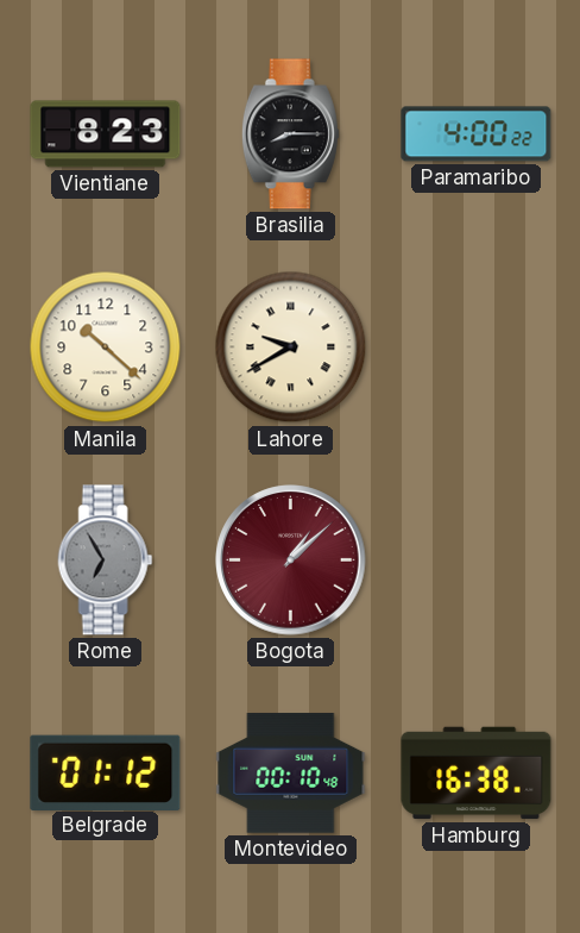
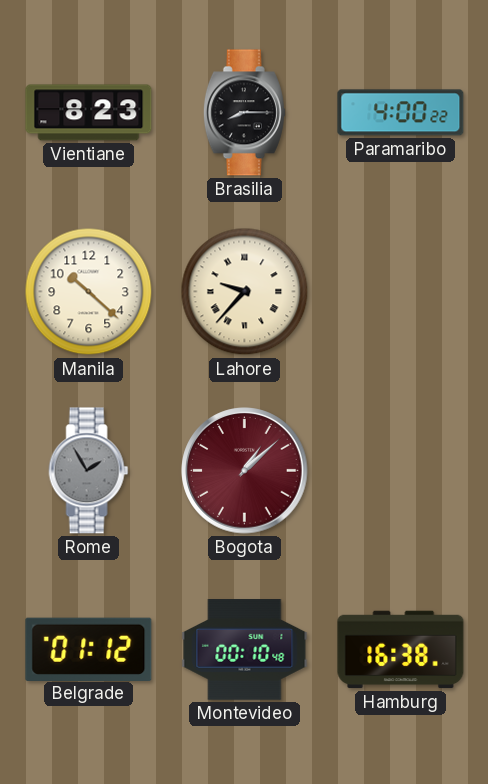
Lahore: 9:40 -> 9:37 (245, 292)
Rome: 6:55 -> 1:55 (89, 471)
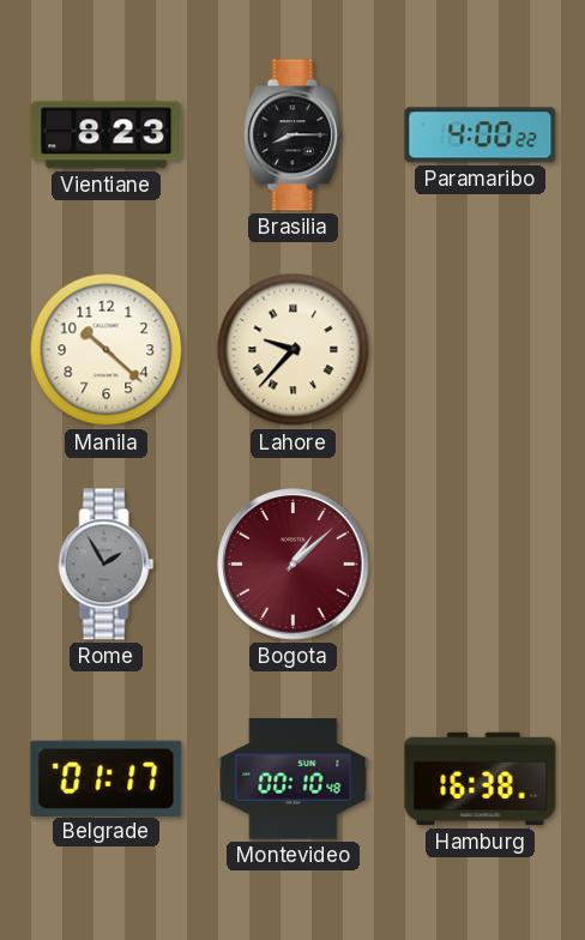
Belgrade: 01:12 -> 01:17 (107, 778)
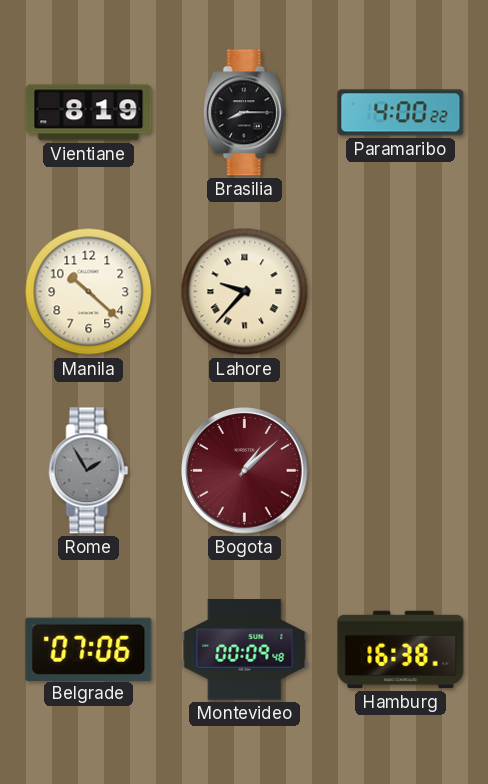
Vientiane: 8:23 -> 8:19 (89, 113)
Belgrade: 01:17 -> 07:06 (89, 649)
Montevideo: 00:10 -> 00:09 (245, 650)
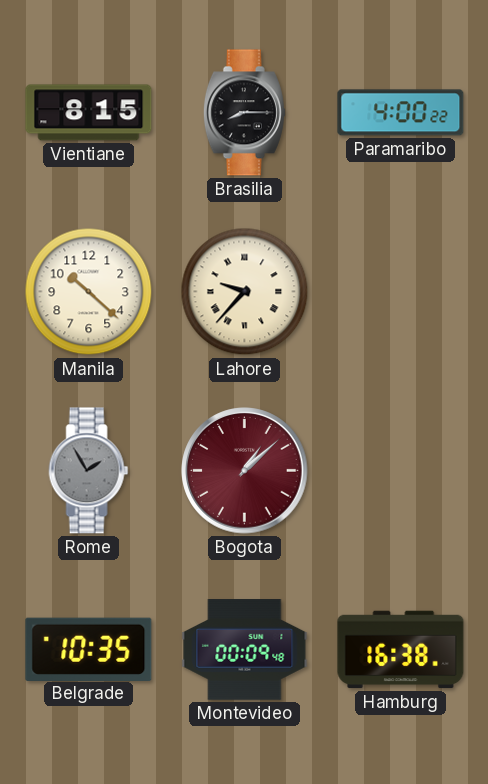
Vientiane: 8:19 -> 8:15 (89, 113)
Belgrade: 07:06 -> 10:35 (89, 649)
